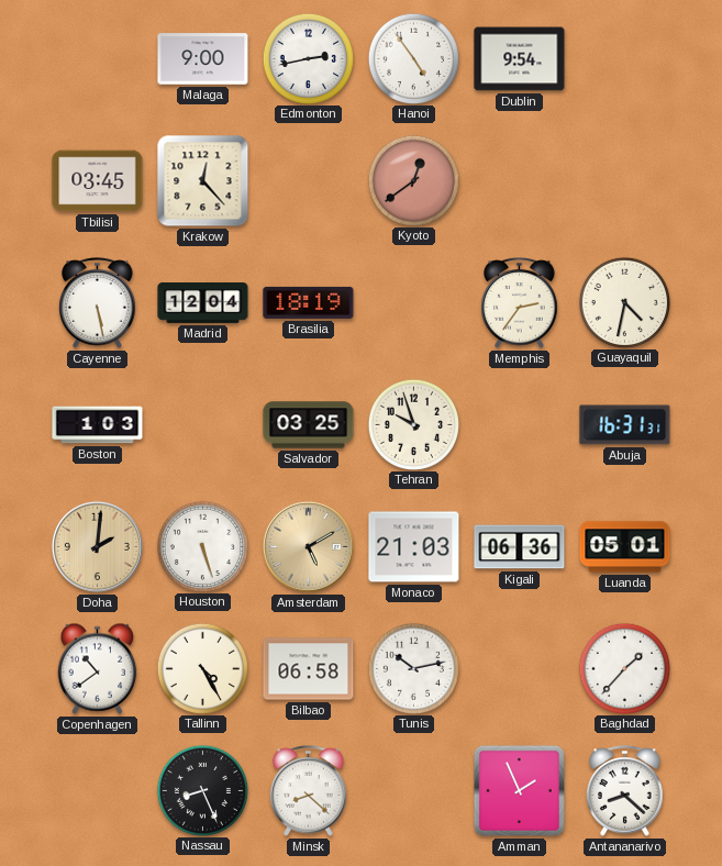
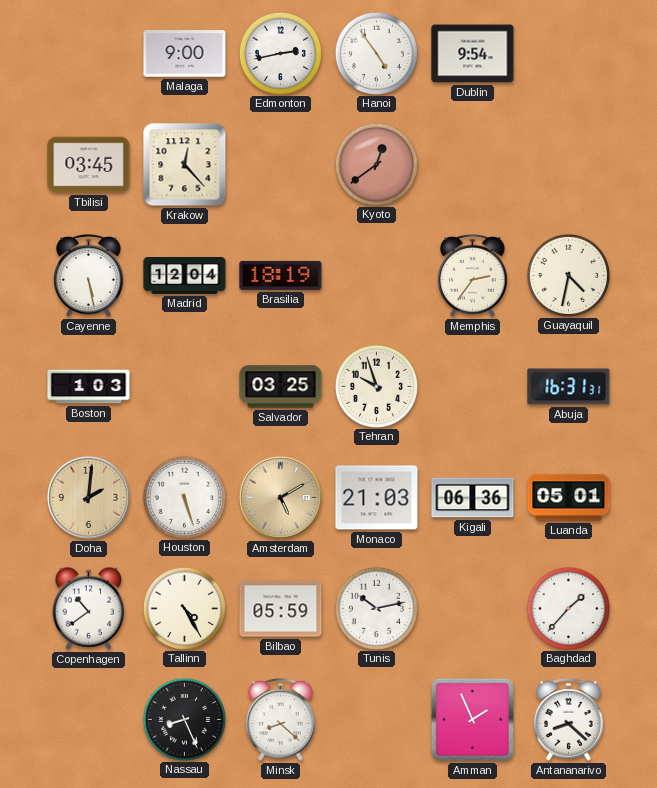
Bilbao: 06:58 -> 05:59 (281, 609)
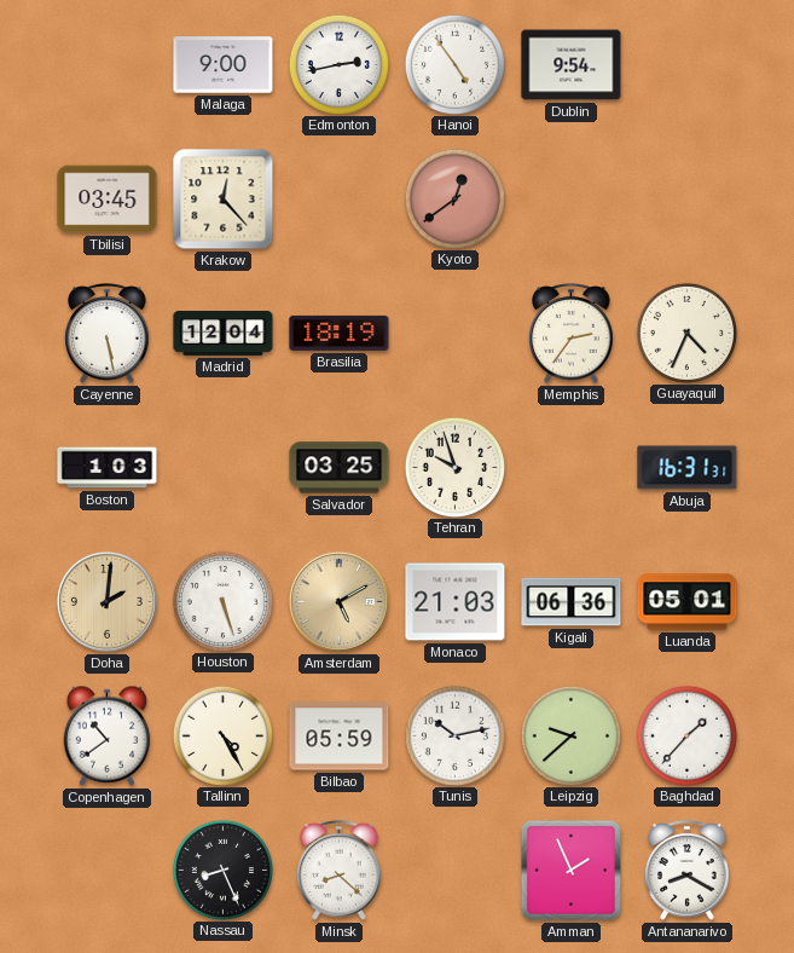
Guayaquil: 4:32 -> 4:34 (686, 333)
Leipzig: none -> 9:38 (570, 735)
Antananarivo: 8:22 -> 8:20 (688, 871)
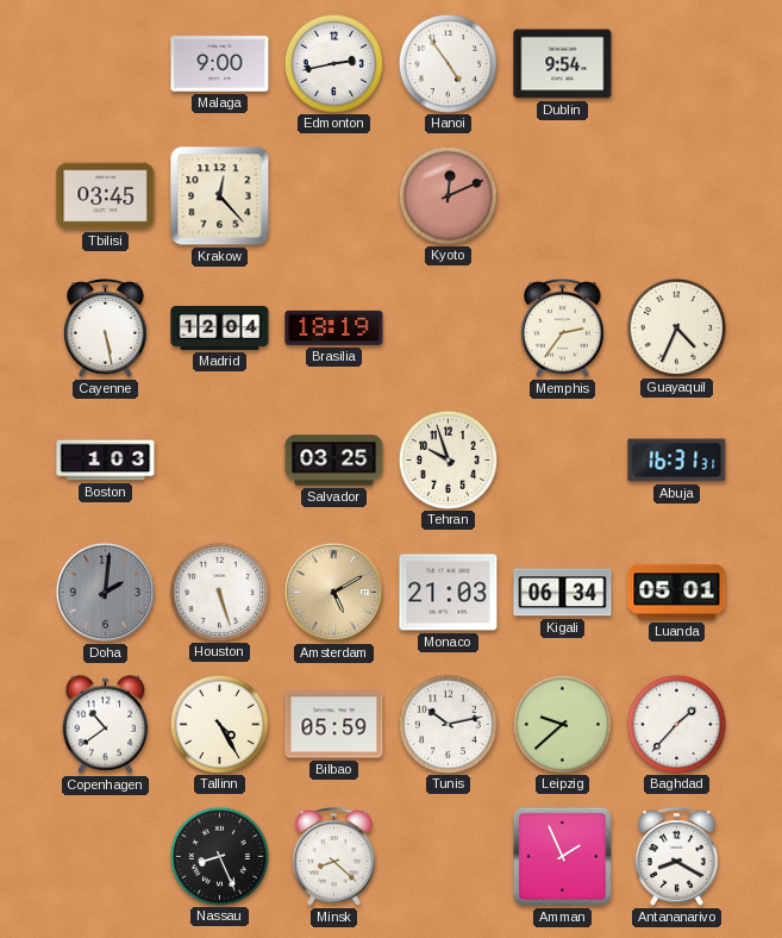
Kyoto: 12:39 -> 12:11 (448, 195)
Doha dial: champagne -> grey (105, 592)
Kigali: 06:36 -> 06:34 (563, 593)
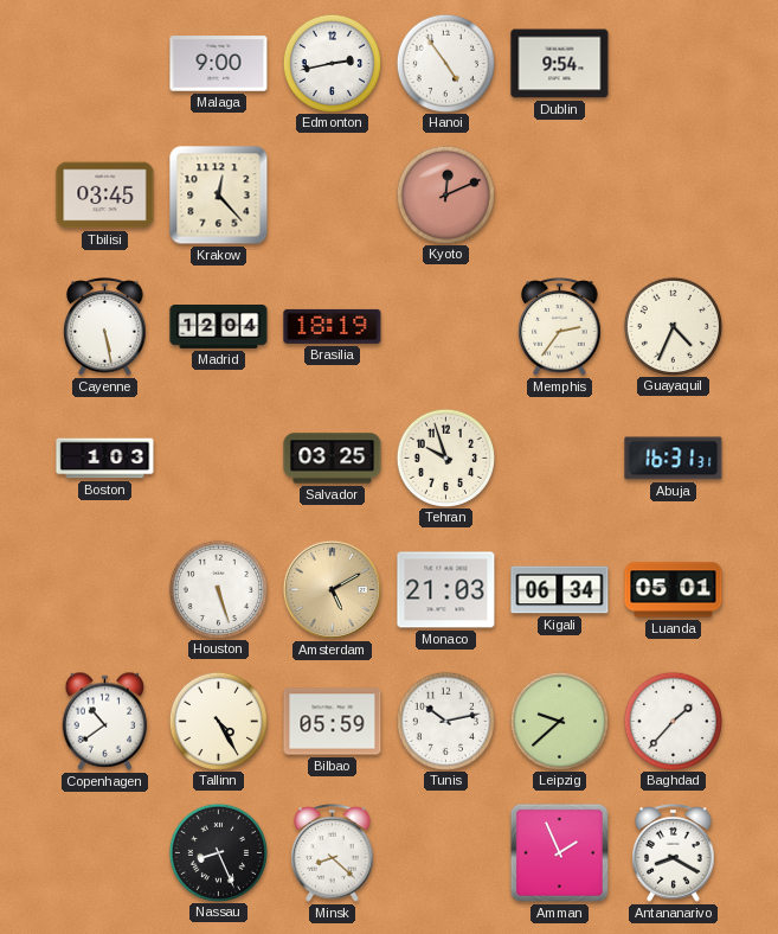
Doha: 2:01 -> none (105, 592)
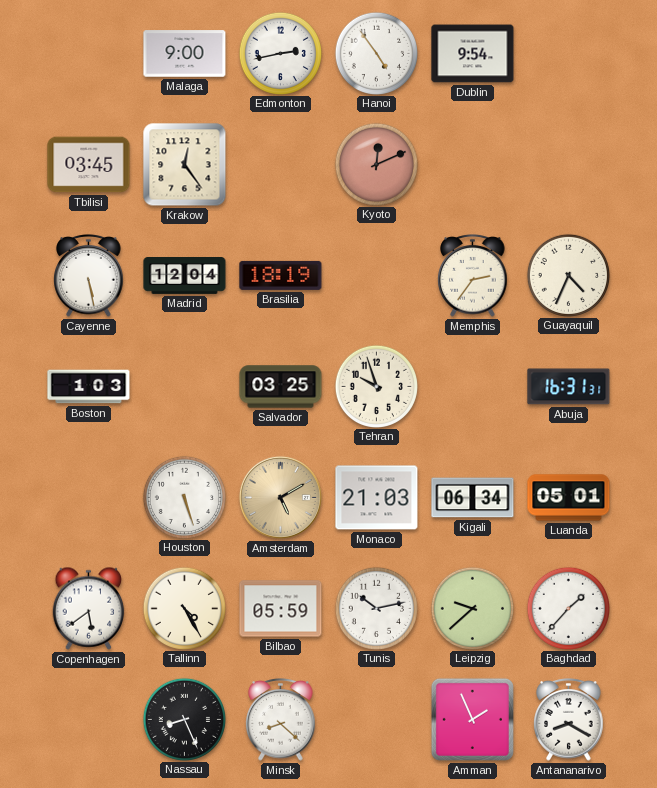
Krakow: 12:23 -> 12:24 (185, 165)
Copenhagen: 10:39 -> 5:39 (89, 608)
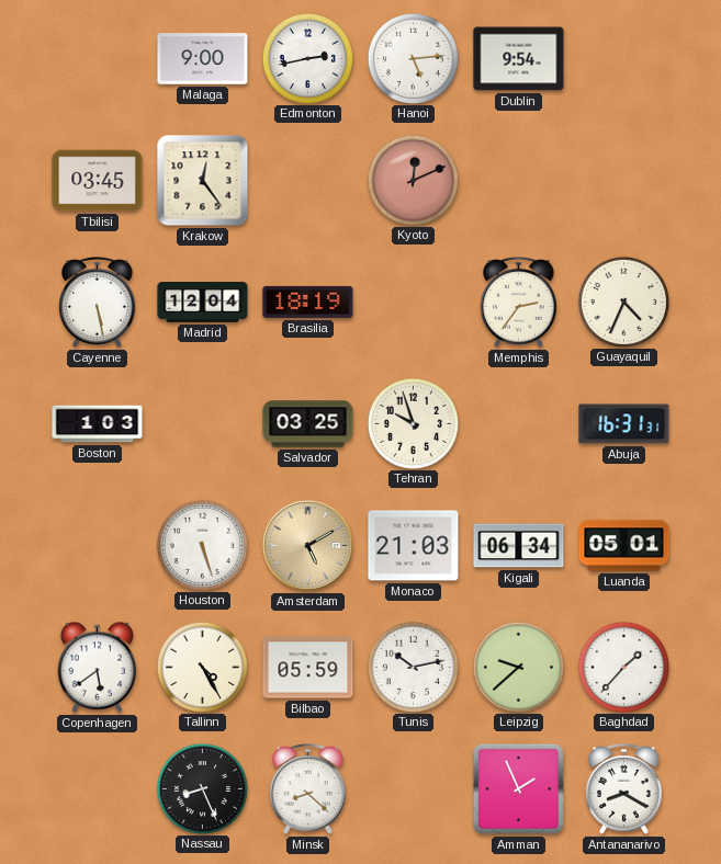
Hanoi: 4:54 -> 5:14 (413, 58)
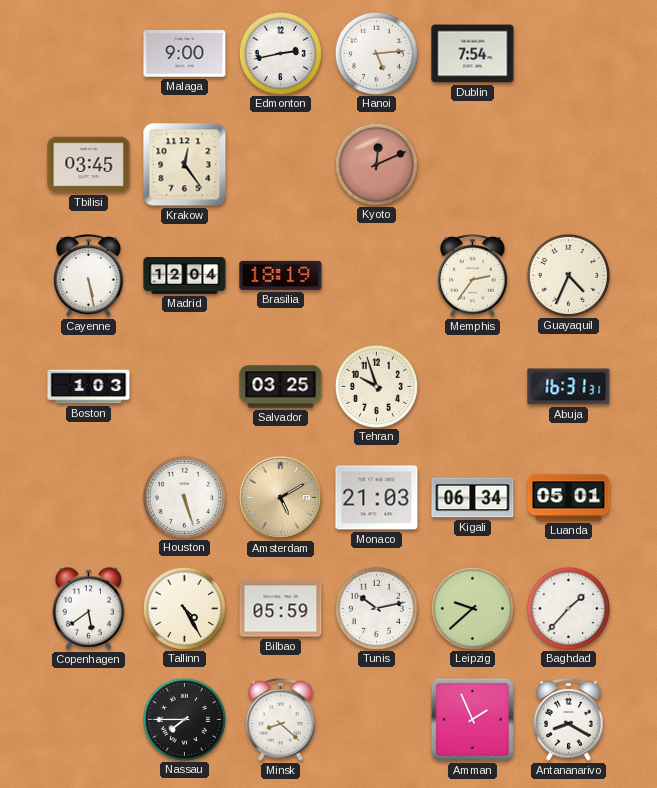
Dublin: 9:54 -> 7:54 (473, 54)
Nassau: 8:26 -> 7:45 (184, 719)
